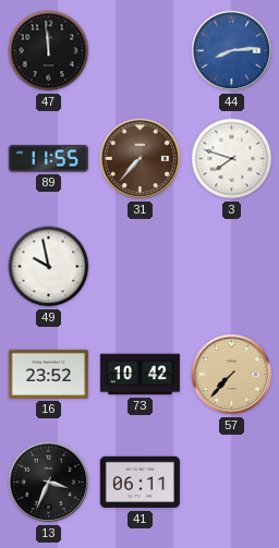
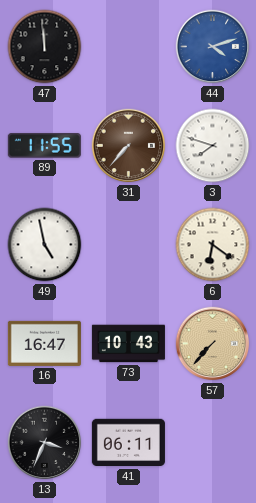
44: 8:14 -> 4:12 (213, 47)
49: 9:58 -> 4:58 (45, 245)
6: none -> 6:21 (213, 245)
16: 23:52 -> 16:47 (44, 343)
73: 10:42 -> 10:43 (128, 344)
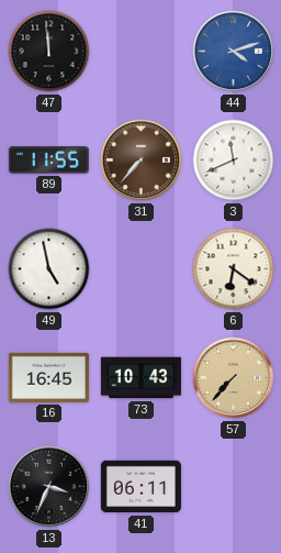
3: 7:48 -> 11:41 (234, 161)
16: 16:47 -> 16:45 (48, 377)
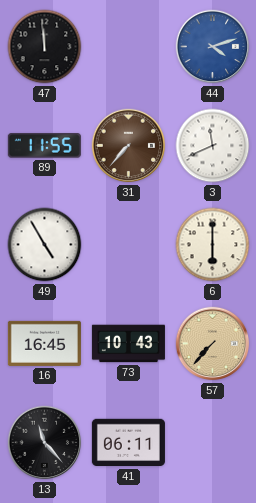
49: 4:58 -> 4:55 (45, 245)
6: 6:21 -> 6:00 (213, 245)
13: 3:34 -> 11:23 (45, 443)
